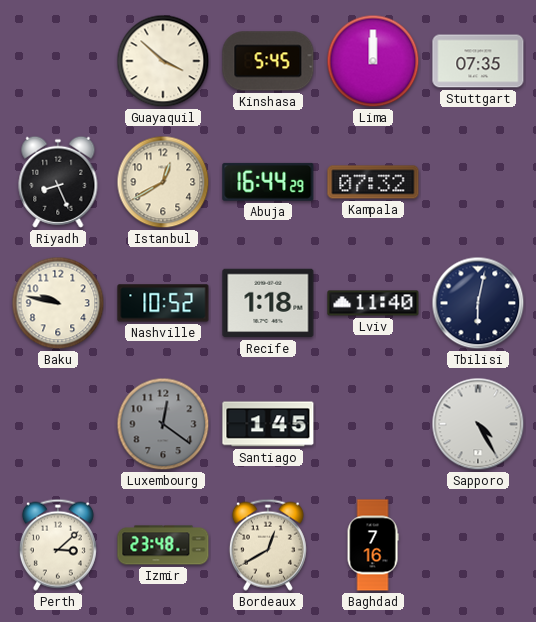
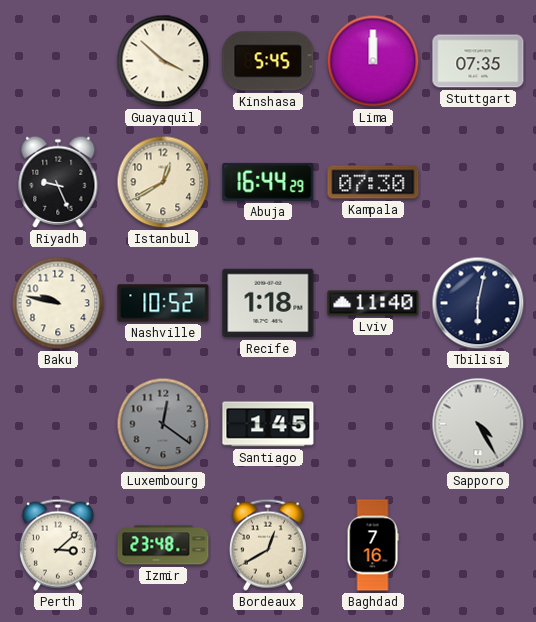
Riyadh: 8:26 -> 9:26 (58, 182)
Kampala: 07:32 -> 07:30 (373, 182)
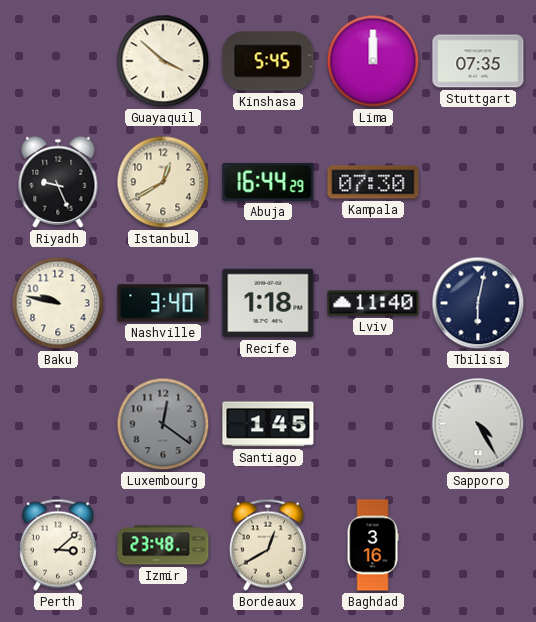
Nashville: 10:52 -> 3:40 (163, 303)
Baghdad: 7:16 -> 3:16 (373, 545)
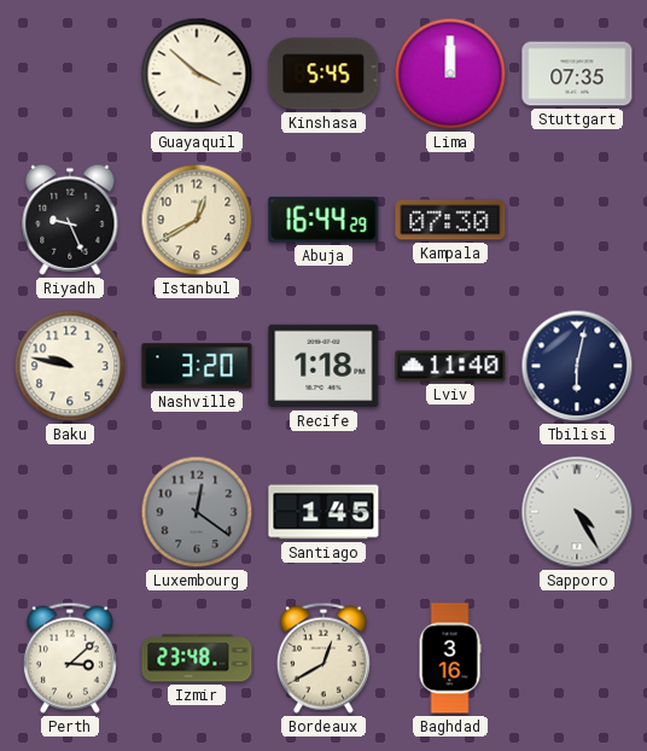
Nashville: 3:40 -> 3:20 (197, 366)
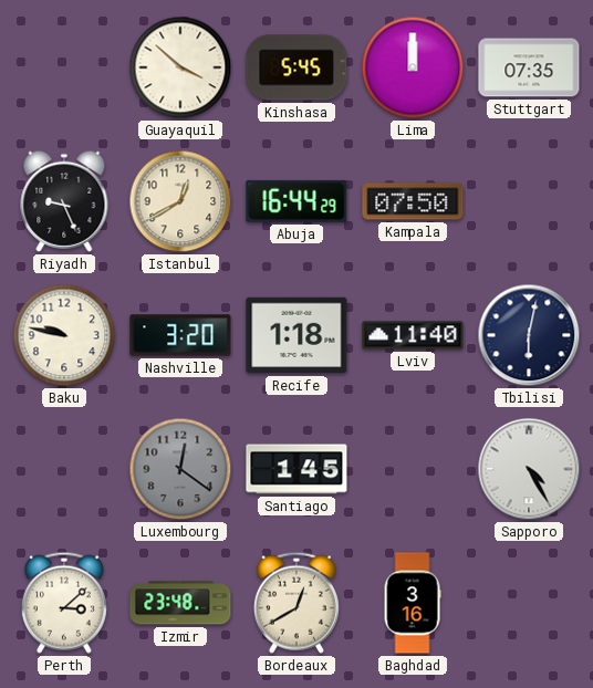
Kampala: 07:30 -> 07:50 (413, 201)
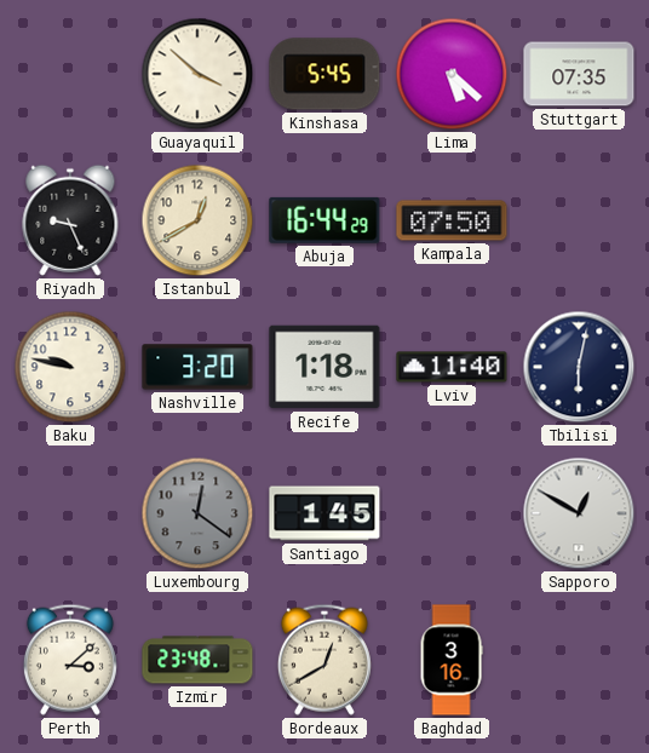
Lima: 12:00 -> 5:22 (452, 74)
Sapporo: 4:25 -> 12:50 (579, 513)
